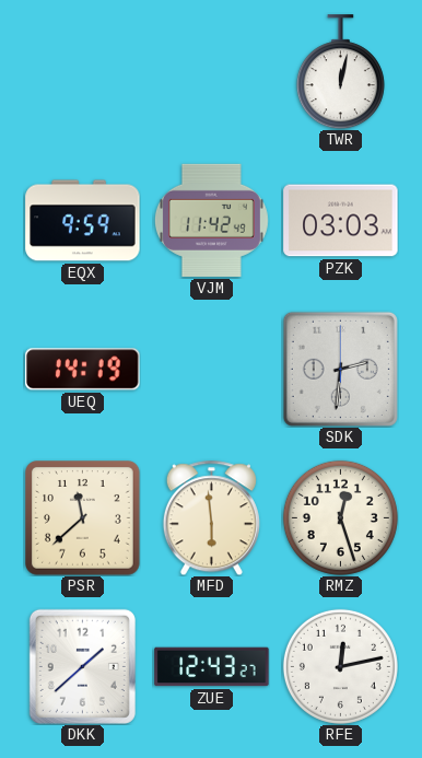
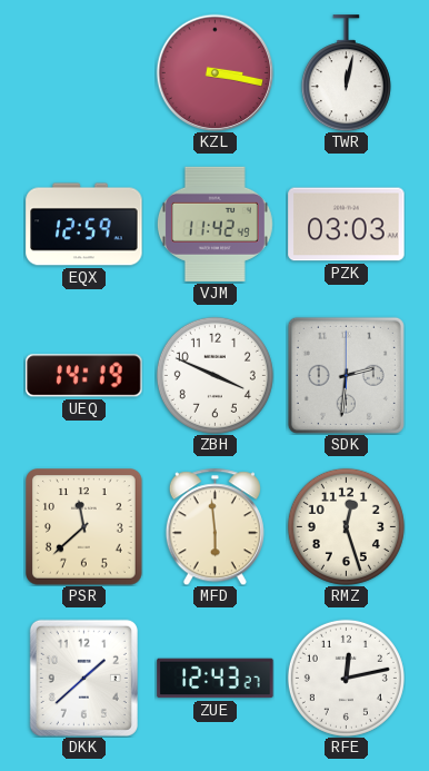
KZL: none -> 3:17 (214, 72)
EQX: 9:59 -> 12:59 (84, 225)
ZBH: none -> 3:49 (214, 375)
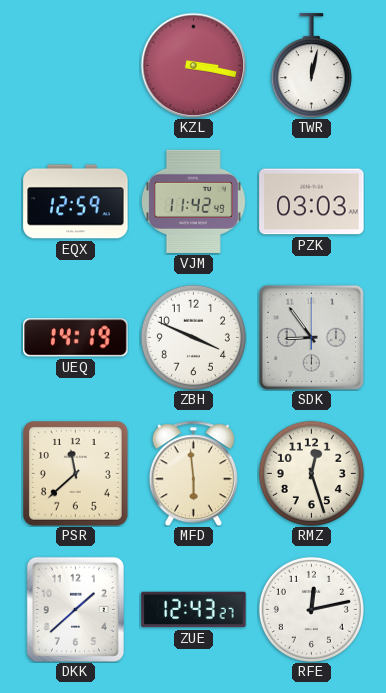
SDK: 2:31 -> 8:54 (311, 337)
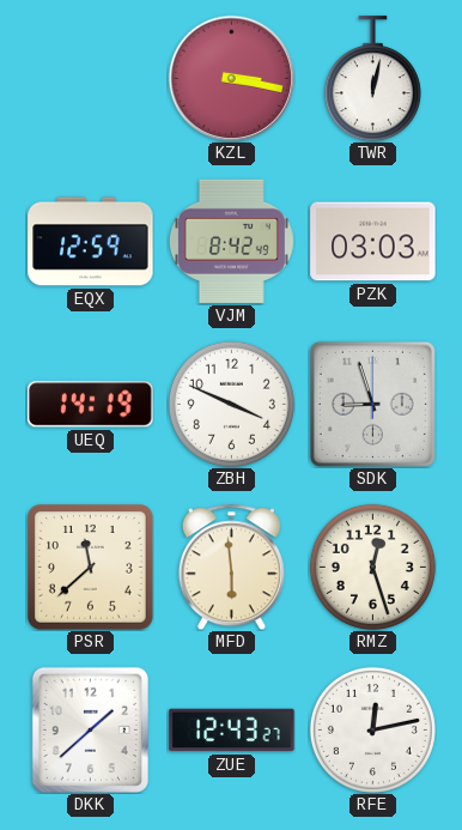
VJM: 11:42 -> 8:42 (231, 241)
SDK: 8:54 -> 8:57 (372, 404)
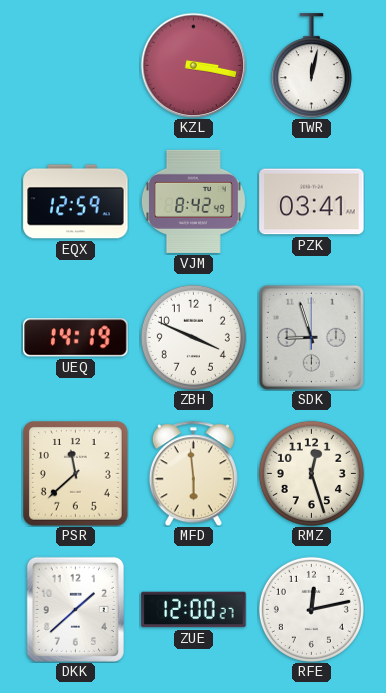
PZK: 03:03 -> 03:41 (312, 202)
ZUE: 12:43 -> 12:00 (194, 610)
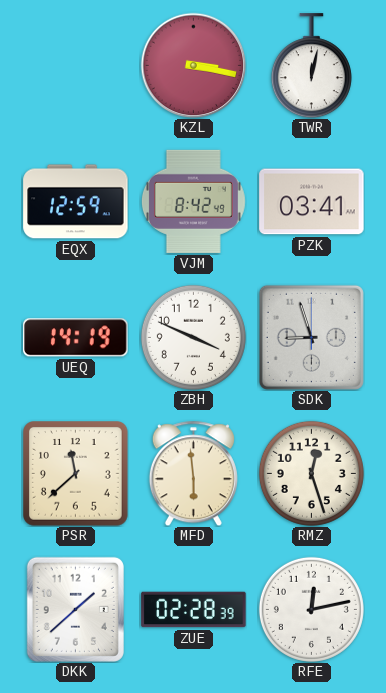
ZUE: 12:00 -> 02:28 (194, 610)
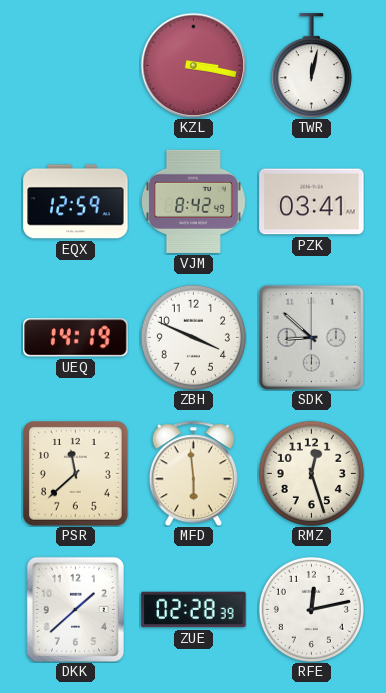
SDK: 8:57 -> 8:52 (311, 337)
